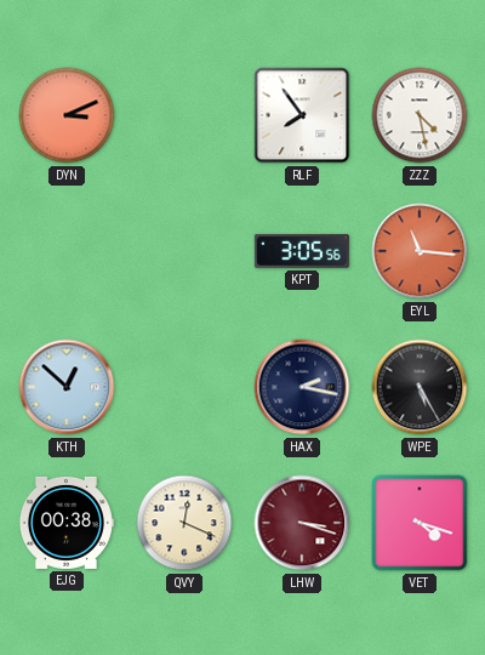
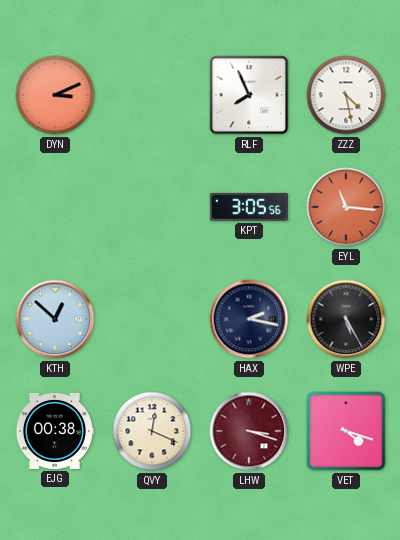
RLF: 7:54 -> 7:56 (249, 95)
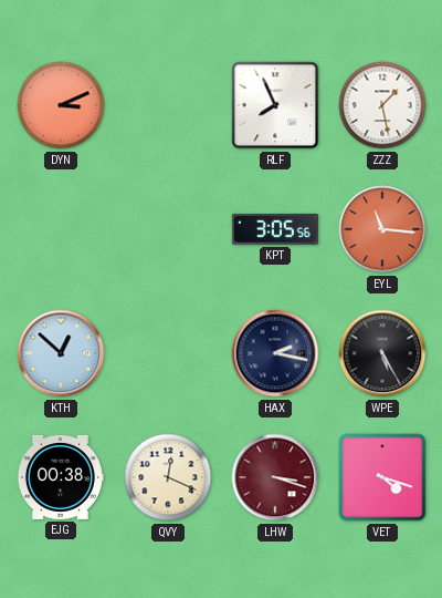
ZZZ: 4:28 -> 1:28 (382, 105)
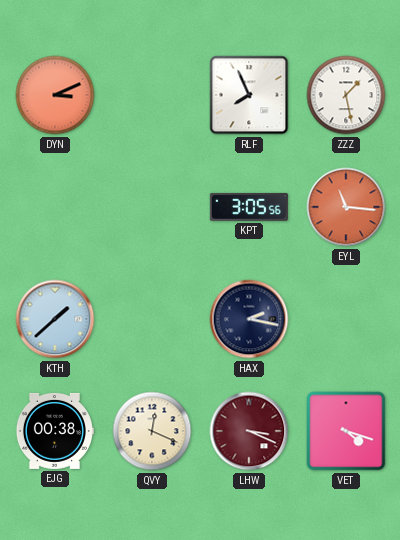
KTH: 12:52 -> 1:38 (55, 319)
WPE: 5:25 -> none (382, 353)
LHW: 3:18 -> 3:19 (249, 431)
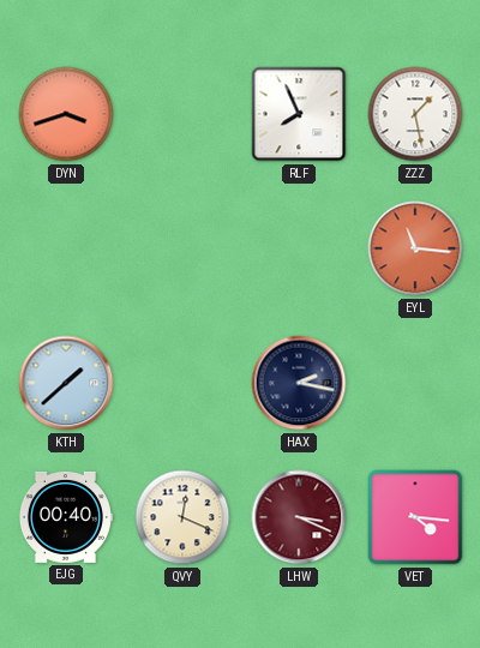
DYN: 3:11 -> 3:42 (66, 114)
KPT: 3:05 -> none (249, 207)
EJG: 00:38 -> 00:40 (65, 517)
VET: 4:18 -> 4:16 (415, 517)
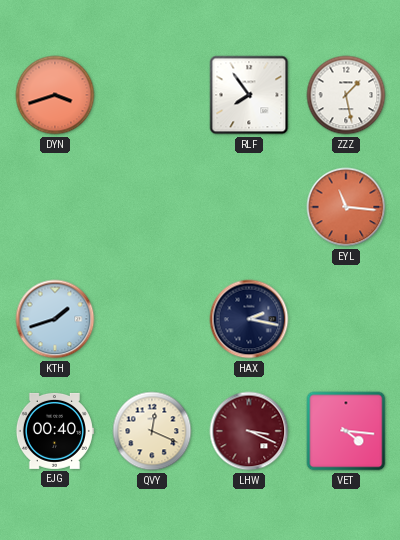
RLF: 7:56 -> 7:54 (249, 95)
KTH: 1:38 -> 1:42 (55, 319)
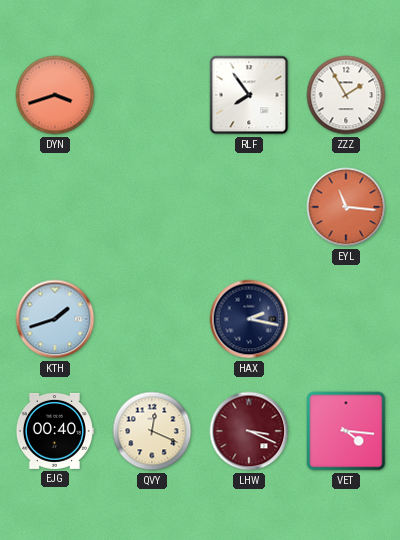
ZZZ: 1:28 -> 1:55 (346, 95)
